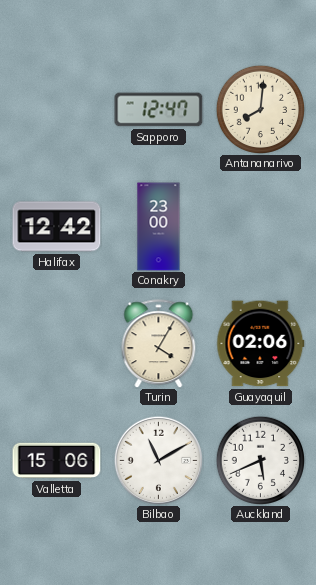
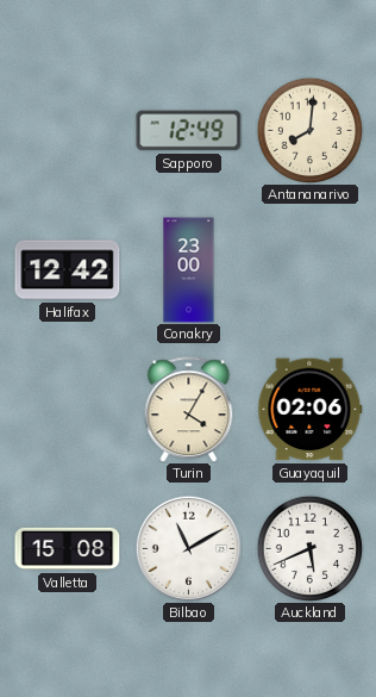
Sapporo: 12:47 -> 12:49 (189, 131)
Valletta: 15:06 -> 15:08 (68, 549)
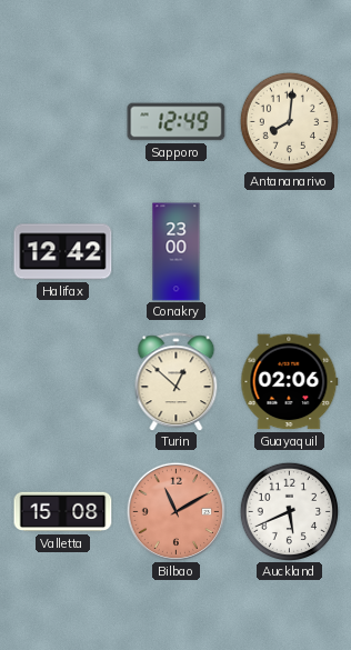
Turin: 4:05 -> 12:52 (177, 382)
Bilbao dial: white -> salmon (175, 511)
